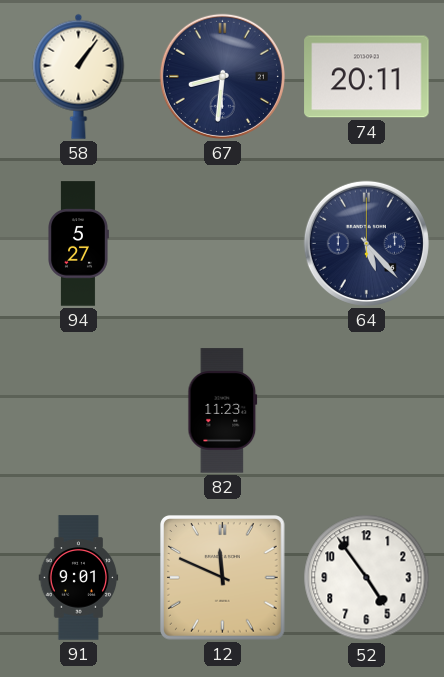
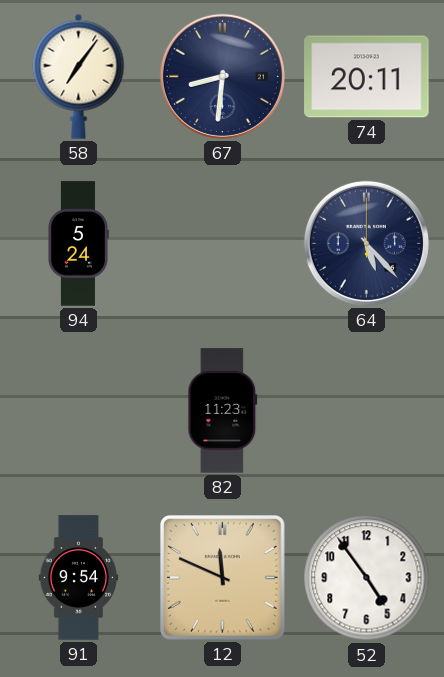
58: 1:06 -> 7:06 (79, 76)
94: 5:27 -> 5:24 (78, 244)
91: 9:01 -> 9:54 (79, 578)
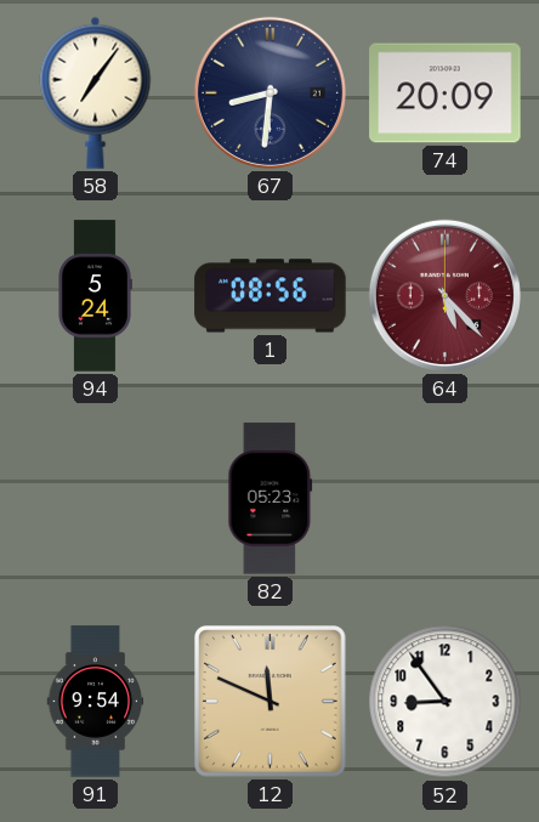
74: 20:11 -> 20:09 (446, 93)
1: none -> 08:56 (271, 296)
64 dial: navy -> burgundy (444, 295)
82: 11:23 -> 05:23 (271, 499)
52: 4:54 -> 8:54 (446, 702)
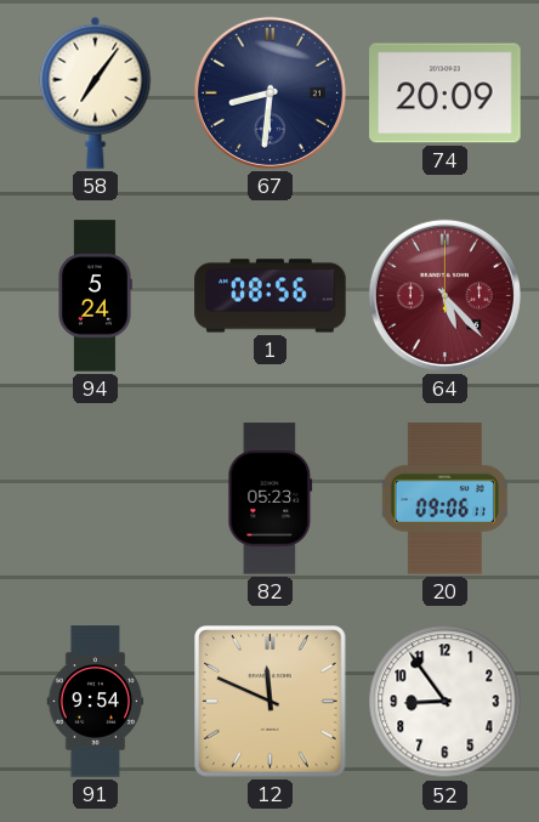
20: none -> 09:06 (444, 499)
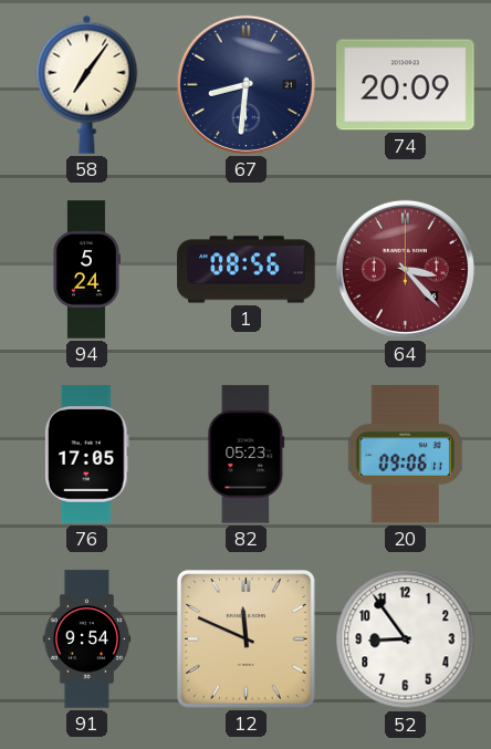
64: 5:23 -> 3:23 (405, 269)
76: none -> 17:05 (87, 455)
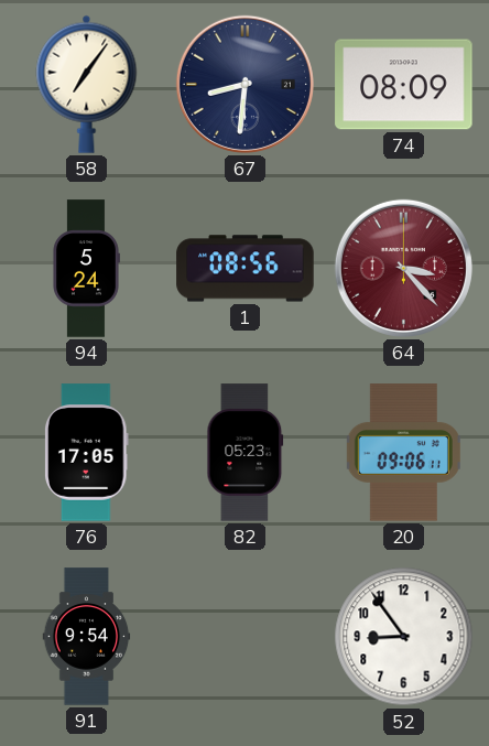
74: 20:09 -> 08:09 (404, 85)
12: 11:49 -> none (247, 639)
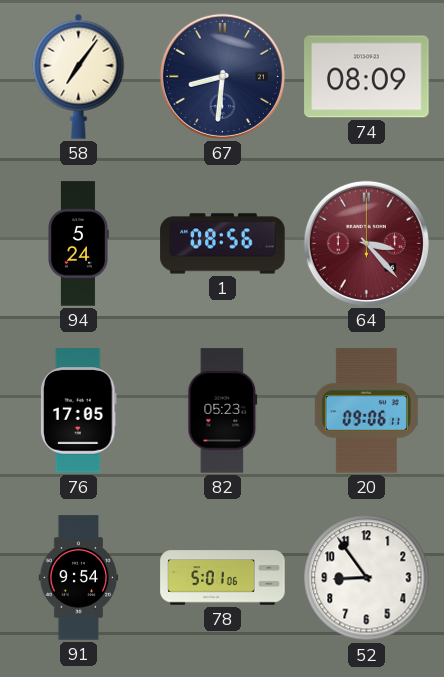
78: none -> 5:01 (223, 578)
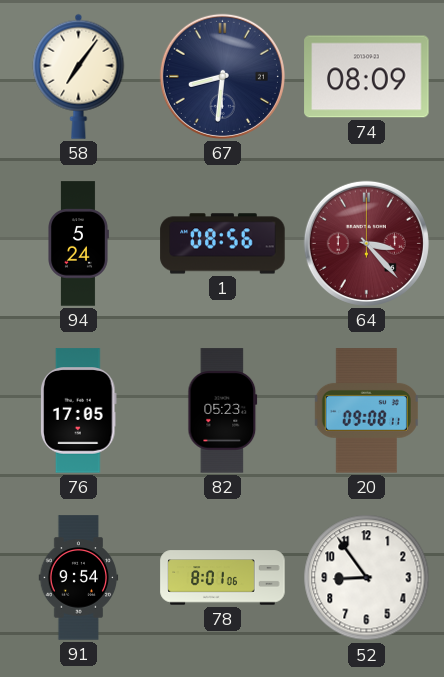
20: 09:06 -> 09:08 (366, 411)
78: 5:01 -> 8:01 (223, 578)
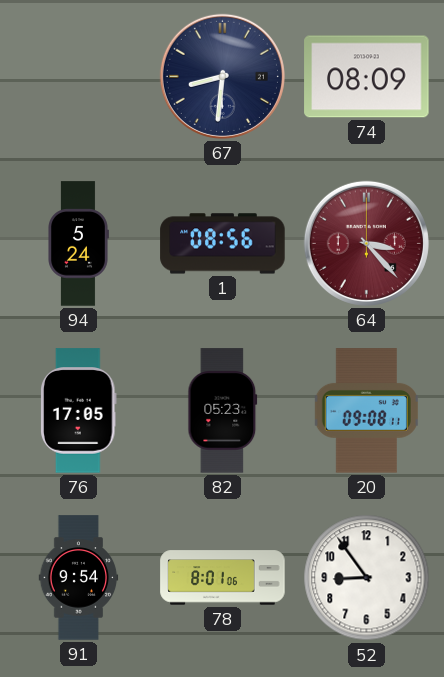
58: 7:06 -> none (79, 76)
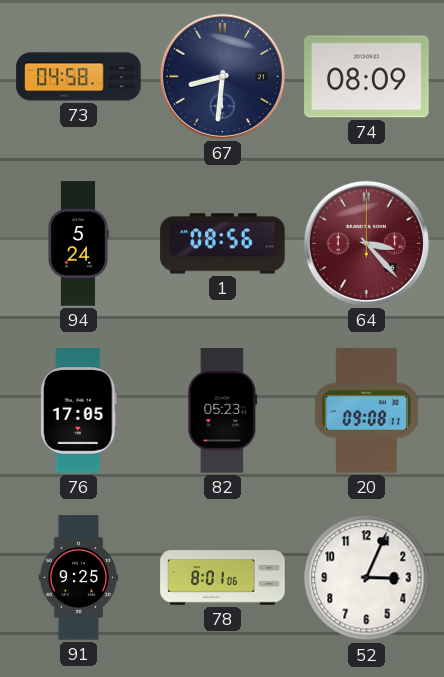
73: none -> 04:58 (79, 77)
91: 9:54 -> 9:25 (79, 578)
52: 8:54 -> 3:04 (367, 578)
